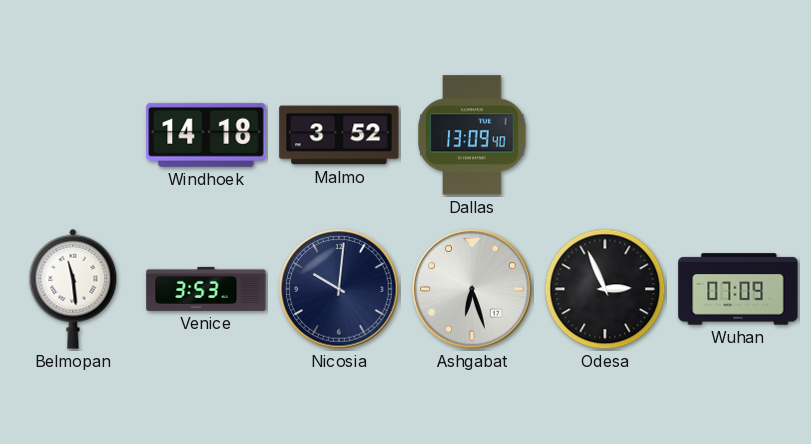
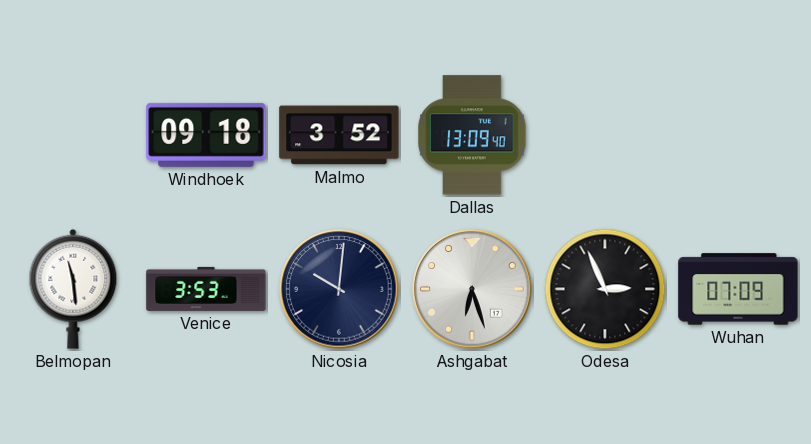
Windhoek: 14:18 -> 09:18 (206, 135)
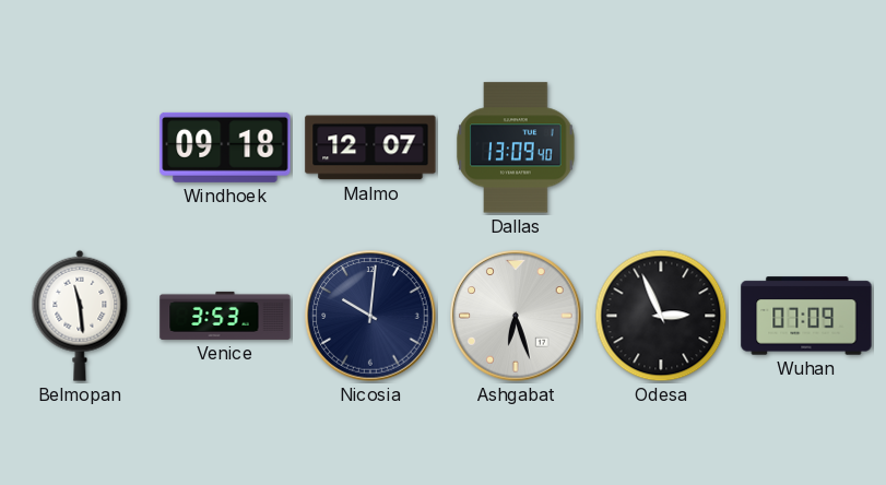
Malmo: 3:52 -> 12:07 (370, 147)
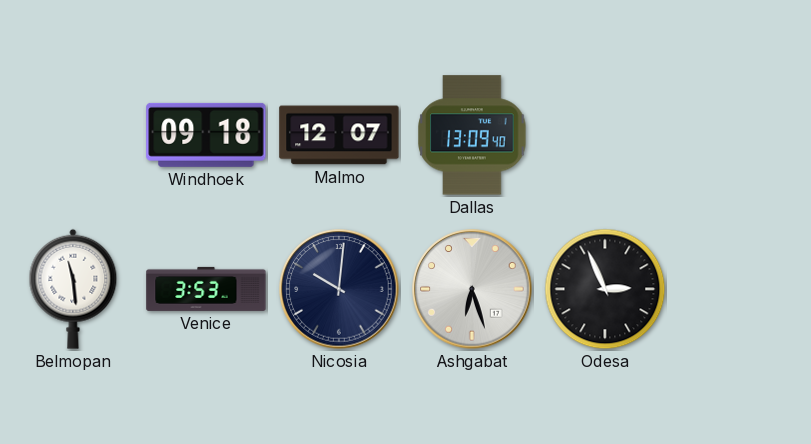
Wuhan: 07:09 -> none (806, 316)
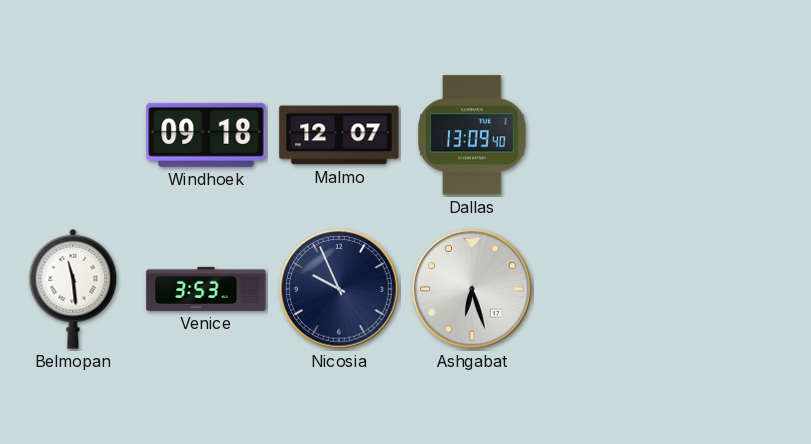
Nicosia: 10:01 -> 9:56 (339, 289)
Odesa: 2:56 -> none (605, 289)
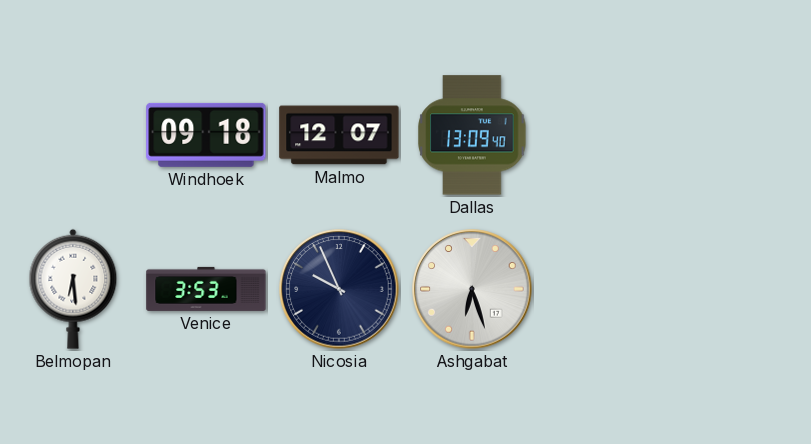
Belmopan: 11:29 -> 6:29 (73, 289)
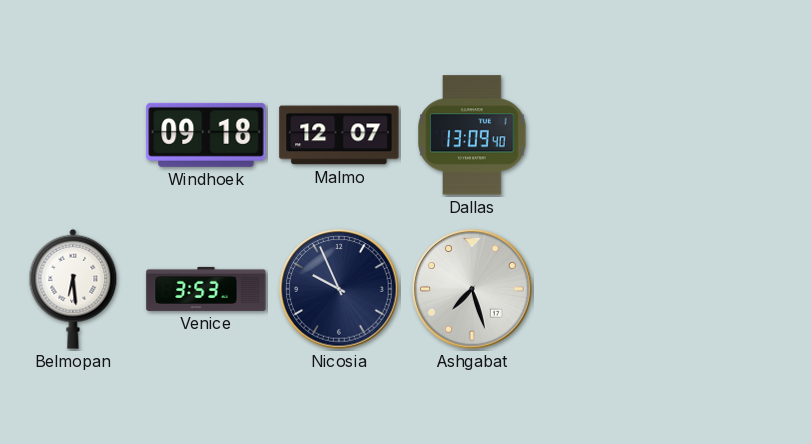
Ashgabat: 6:27 -> 7:27 (472, 289)
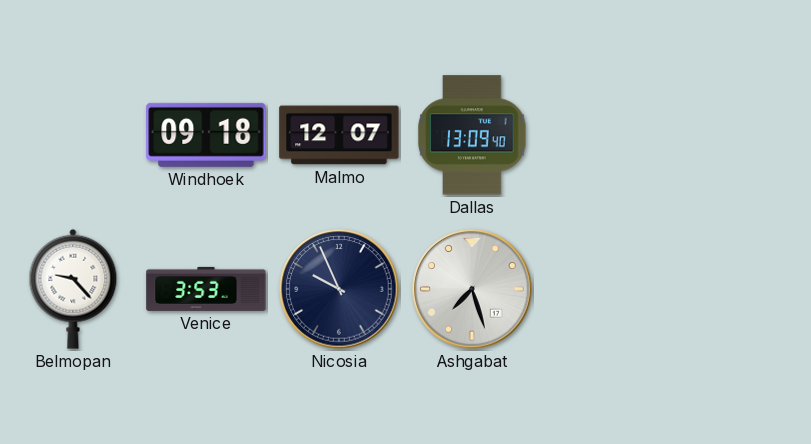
Belmopan: 6:29 -> 9:23 (73, 289)
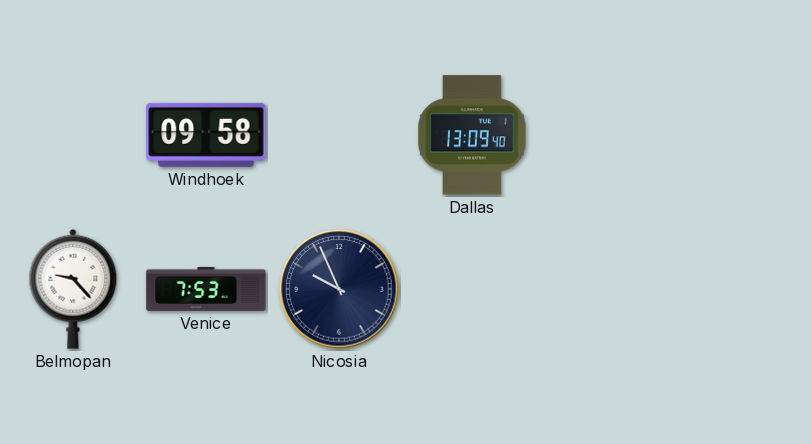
Windhoek: 09:18 -> 09:58 (206, 135)
Malmo: 12:07 -> none (339, 135)
Venice: 3:53 -> 7:53 (206, 289)
Ashgabat: 7:27 -> none (472, 289)
